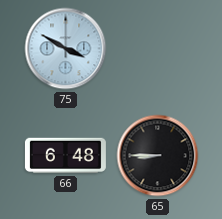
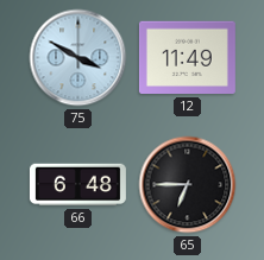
12: none -> 11:49 (187, 58)
65: 8:45 -> 6:45 (188, 185)
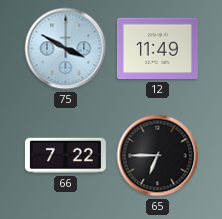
66: 6:48 -> 7:22 (65, 156)
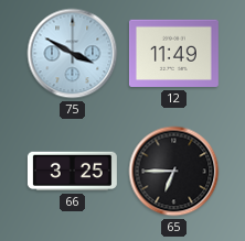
66: 7:22 -> 3:25 (72, 172)
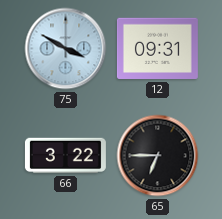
12: 11:49 -> 09:31 (157, 49)
66: 3:25 -> 3:22 (65, 156)
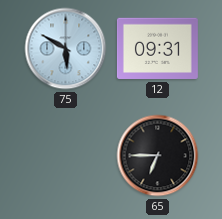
75: 3:50 -> 5:50 (66, 49)
66: 3:22 -> none (65, 156)
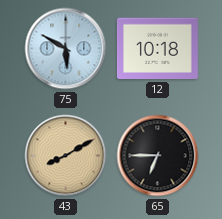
12: 09:31 -> 10:18 (157, 49)
43: none -> 8:10 (66, 156)
